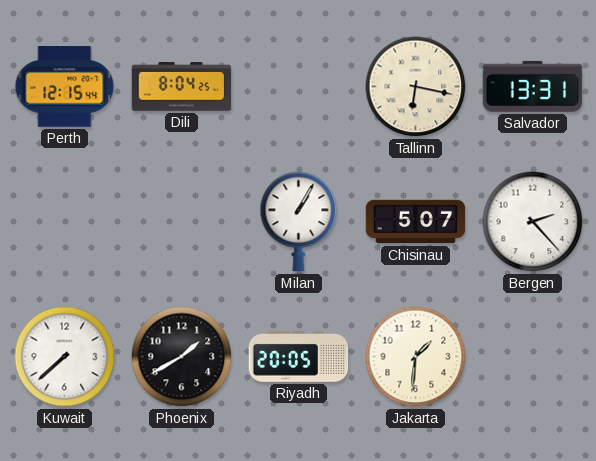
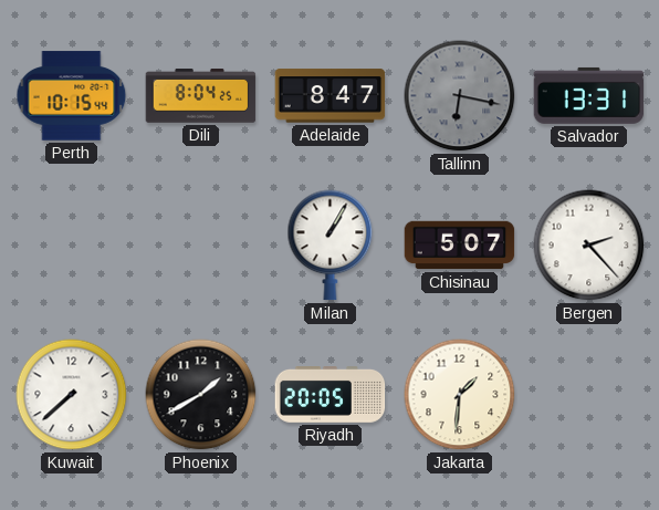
Perth: 12:15 -> 10:15 (72, 96)
Adelaide: none -> 8:47 (331, 96)
Tallinn dial: cream -> grey (460, 96)
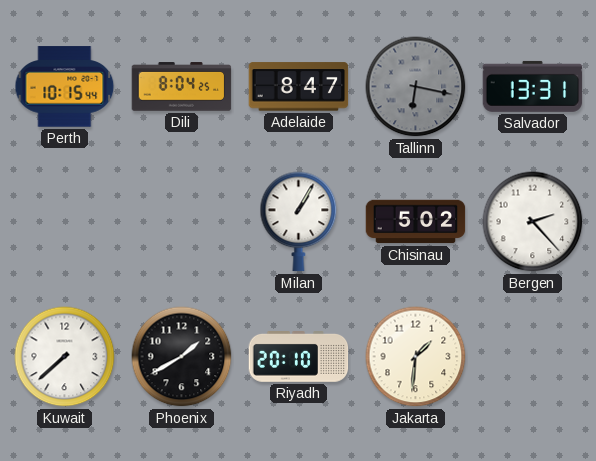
Chisinau: 5:07 -> 5:02 (416, 222)
Riyadh: 20:05 -> 20:10 (299, 357)
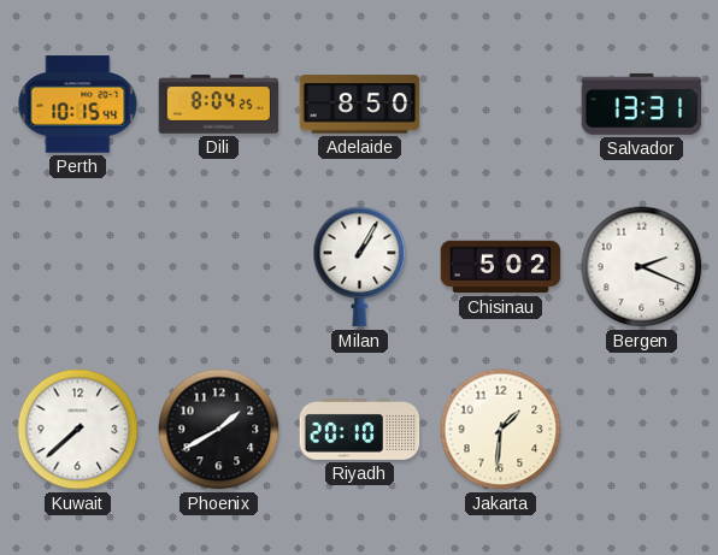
Adelaide: 8:47 -> 8:50 (360, 105)
Tallinn: 6:17 -> none (416, 87)
Bergen: 2:23 -> 2:19 (642, 267)
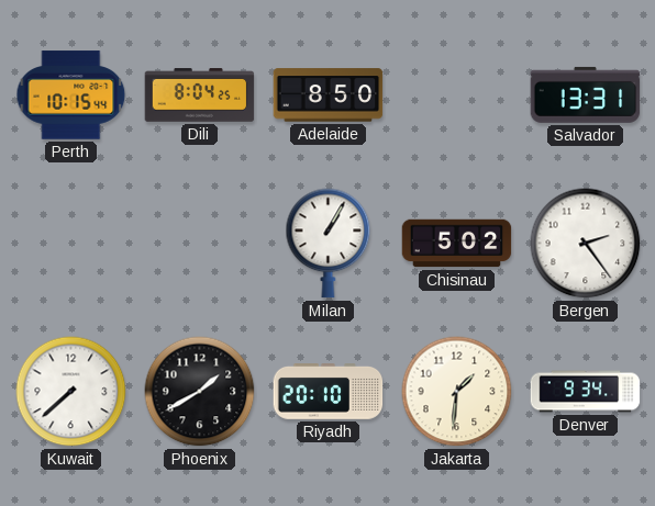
Bergen: 2:19 -> 2:24 (586, 244)
Denver: none -> 9:34 (586, 392)
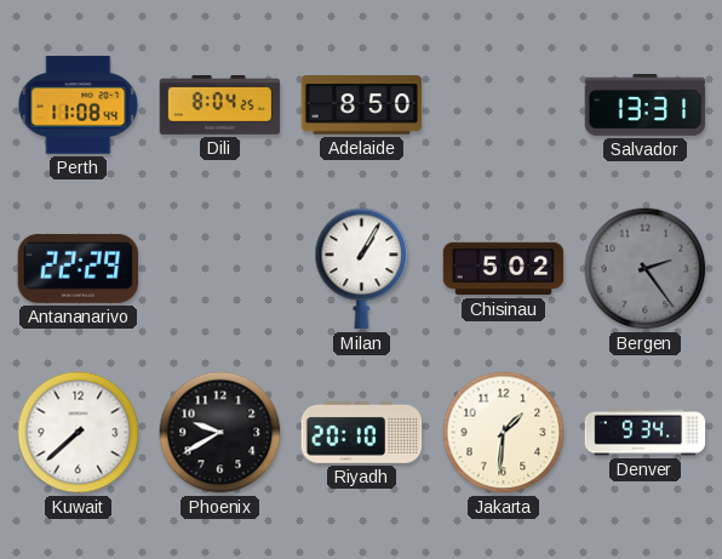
Perth: 10:15 -> 11:08 (79, 105)
Antananarivo: none -> 22:29 (79, 268)
Bergen dial: white -> grey (646, 269)
Phoenix: 1:40 -> 9:40 (220, 433)
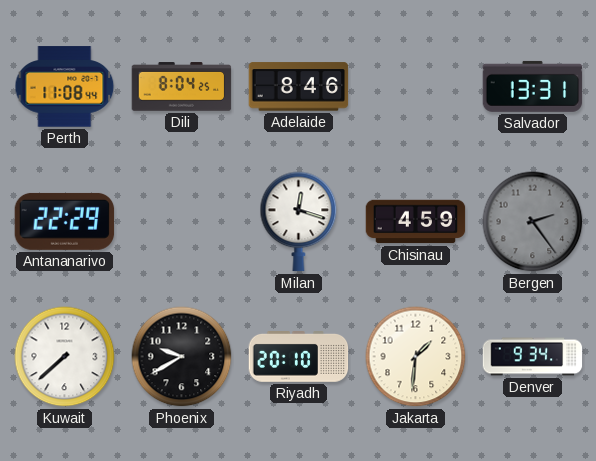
Adelaide: 8:50 -> 8:46 (299, 87)
Milan: 1:05 -> 12:18 (299, 222)
Chisinau: 5:02 -> 4:59 (416, 222)
